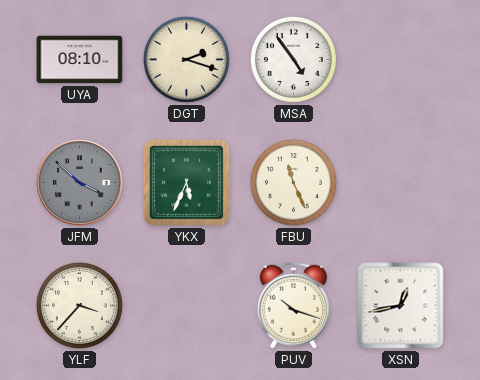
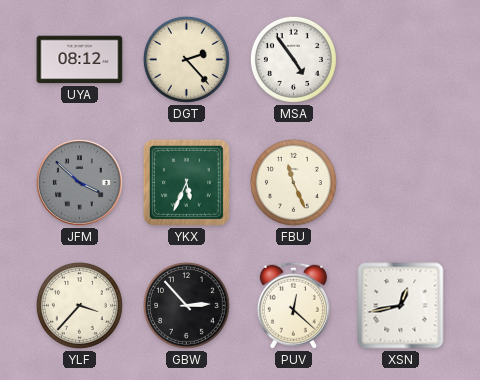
UYA: 08:10 -> 08:12 (80, 60)
DGT: 2:18 -> 2:23 (186, 59)
GBW: none -> 2:53 (186, 305)
PUV: 10:18 -> 12:22 (293, 305)
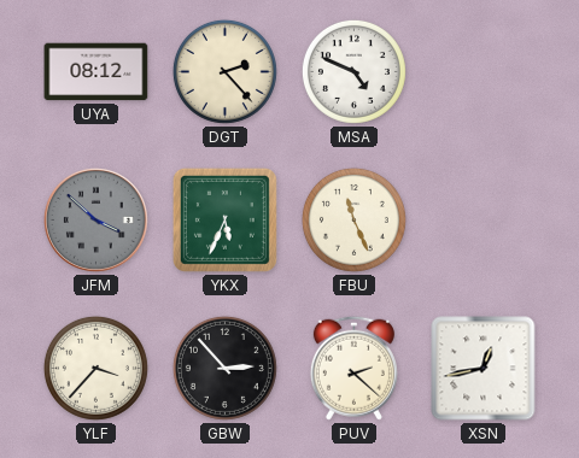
MSA: 4:54 -> 4:49 (353, 71)
PUV: 12:22 -> 2:22 (353, 368)
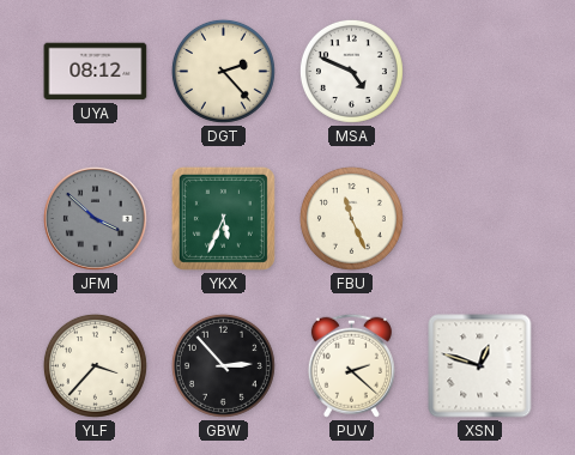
XSN: 12:43 -> 12:48 (480, 366)
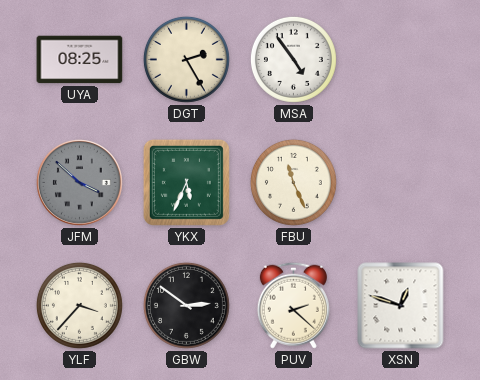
UYA: 08:12 -> 08:25 (80, 60)
DGT: 2:23 -> 2:25 (186, 59)
MSA: 4:49 -> 4:54 (293, 59)
GBW: 2:53 -> 2:51 (186, 305)
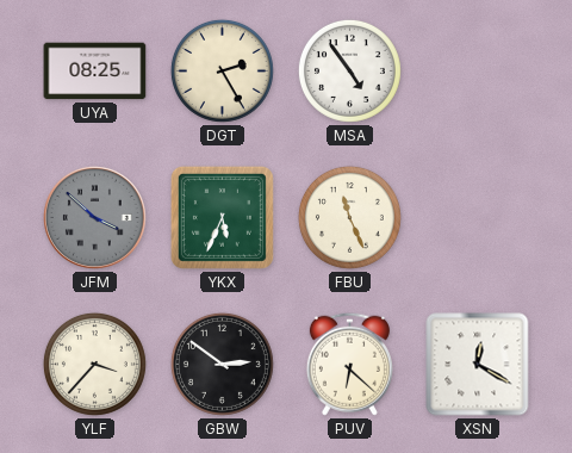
PUV: 2:22 -> 6:22 (349, 364)
XSN: 12:48 -> 12:20 (478, 365)
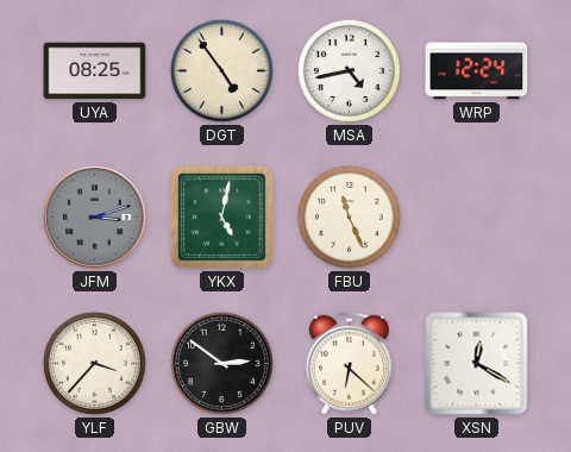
DGT: 2:25 -> 4:54 (221, 70)
MSA: 4:54 -> 4:43 (349, 70)
WRP: none -> 12:24 (477, 71)
JFM: 3:52 -> 3:12 (94, 216)
YKX: 5:34 -> 5:02 (221, 216)
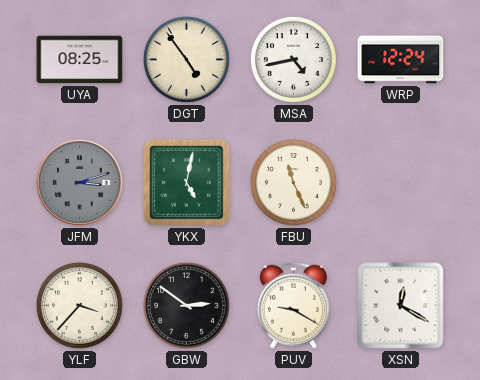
PUV: 6:22 -> 9:20 (293, 305)
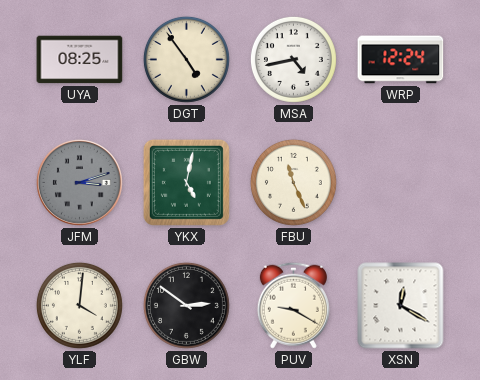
YLF: 3:37 -> 4:01 (79, 305)
